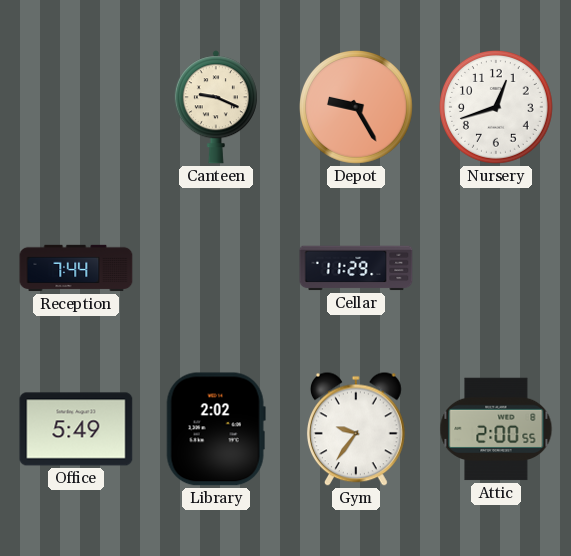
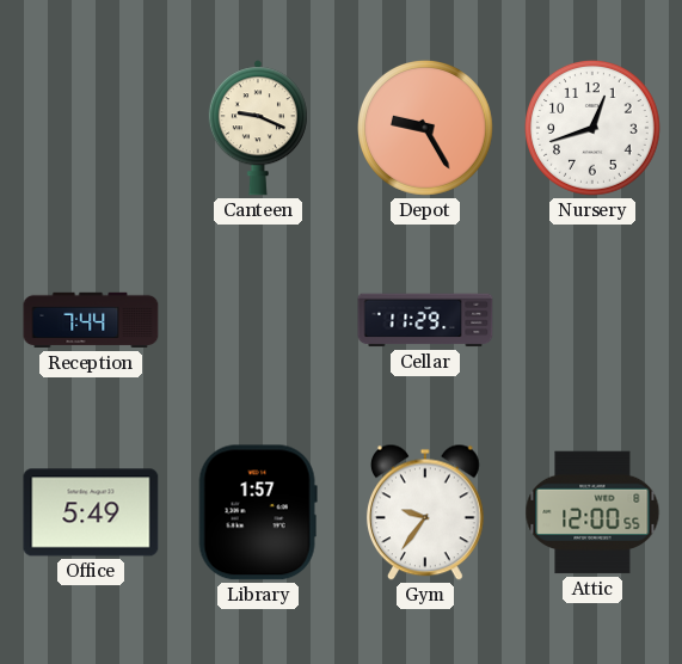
Library: 2:02 -> 1:57 (258, 512)
Attic: 2:00 -> 12:00 (592, 512)
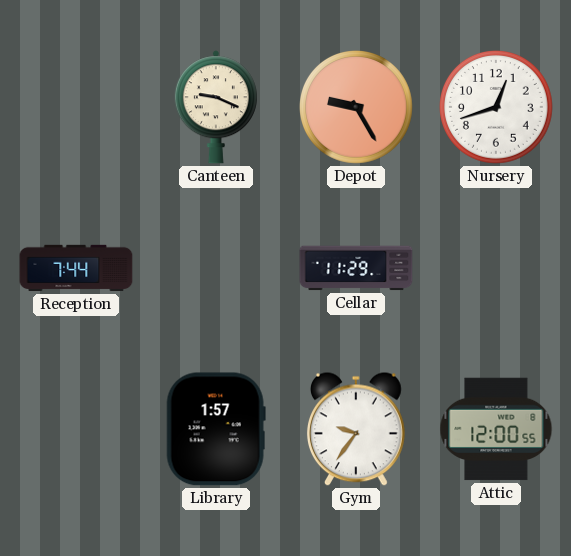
Office: 5:49 -> none (91, 512)
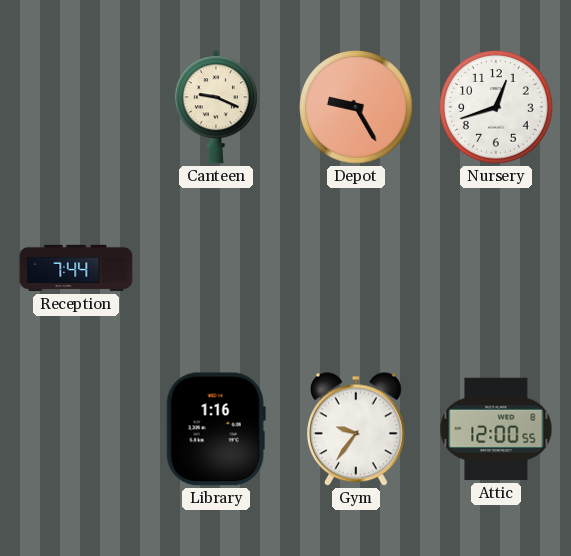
Cellar: 11:29 -> none (356, 268)
Library: 1:57 -> 1:16 (216, 429)
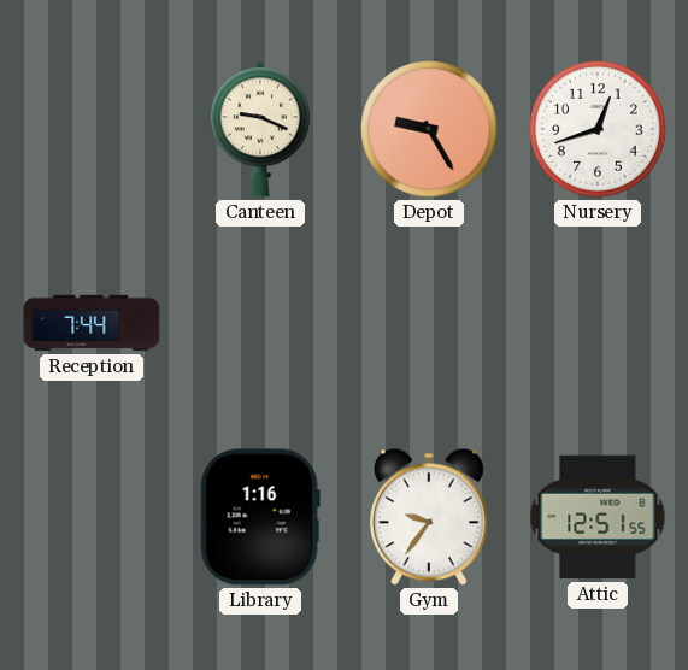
Attic: 12:00 -> 12:51 (598, 517)
